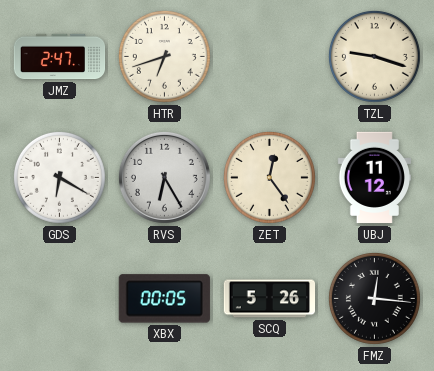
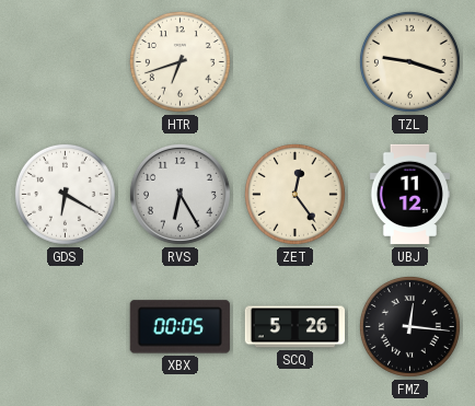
JMZ: 2:47 -> none (60, 57)
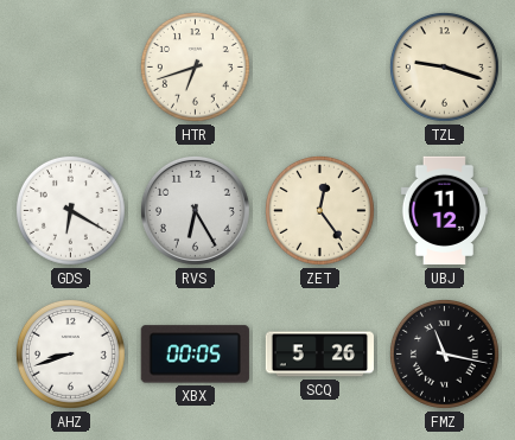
AHZ: none -> 8:42 (70, 353)
FMZ: 12:16 -> 11:17 (444, 353)
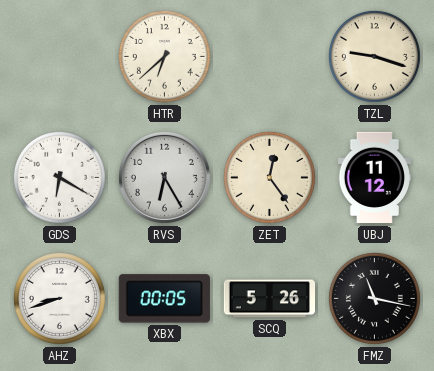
HTR: 6:42 -> 6:38 (164, 56)
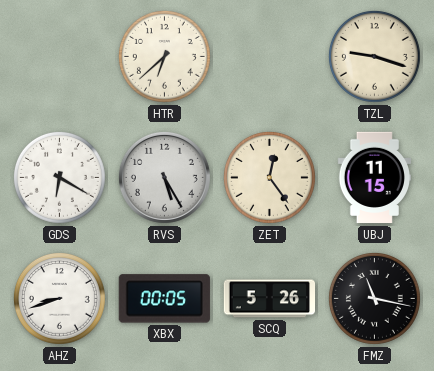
RVS: 6:25 -> 5:25 (164, 177)
UBJ: 11:12 -> 11:15 (374, 178)
